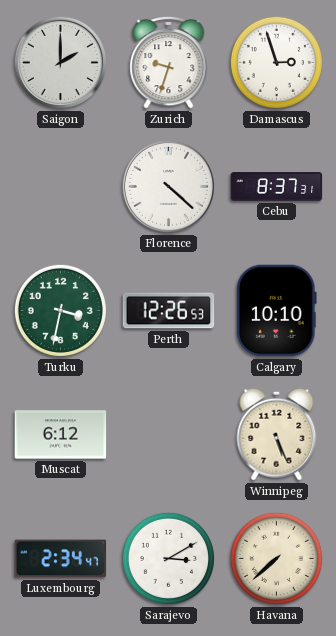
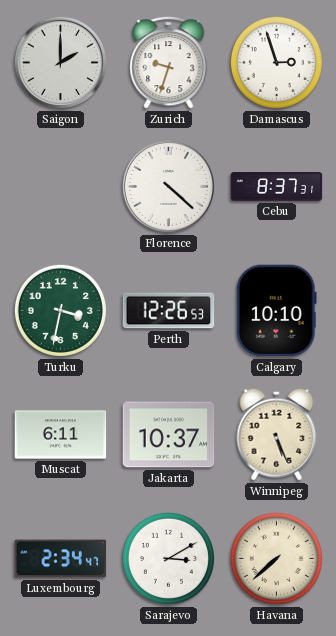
Muscat: 6:12 -> 6:11 (61, 435)
Jakarta: none -> 10:37 (169, 435)
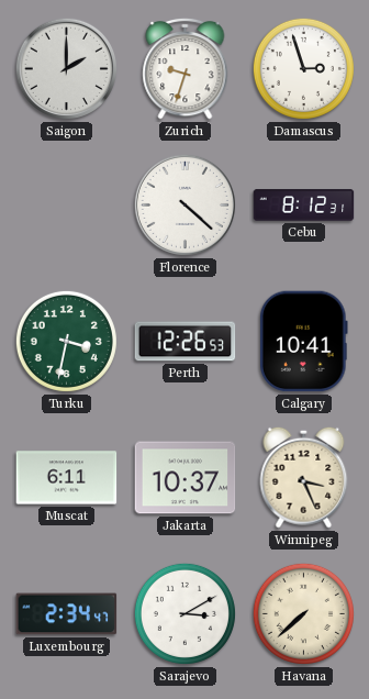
Cebu: 8:37 -> 8:12 (304, 206)
Calgary: 10:10 -> 10:41 (303, 342)
Winnipeg: 5:26 -> 3:26 (304, 477)
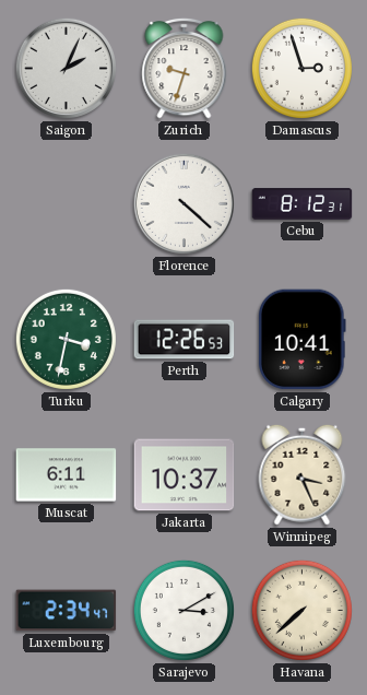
Saigon: 2:00 -> 2:04 (66, 68)
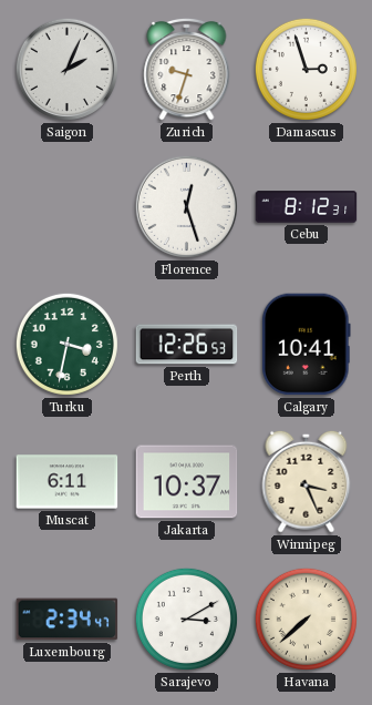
Florence: 4:22 -> 12:27 (186, 206)
